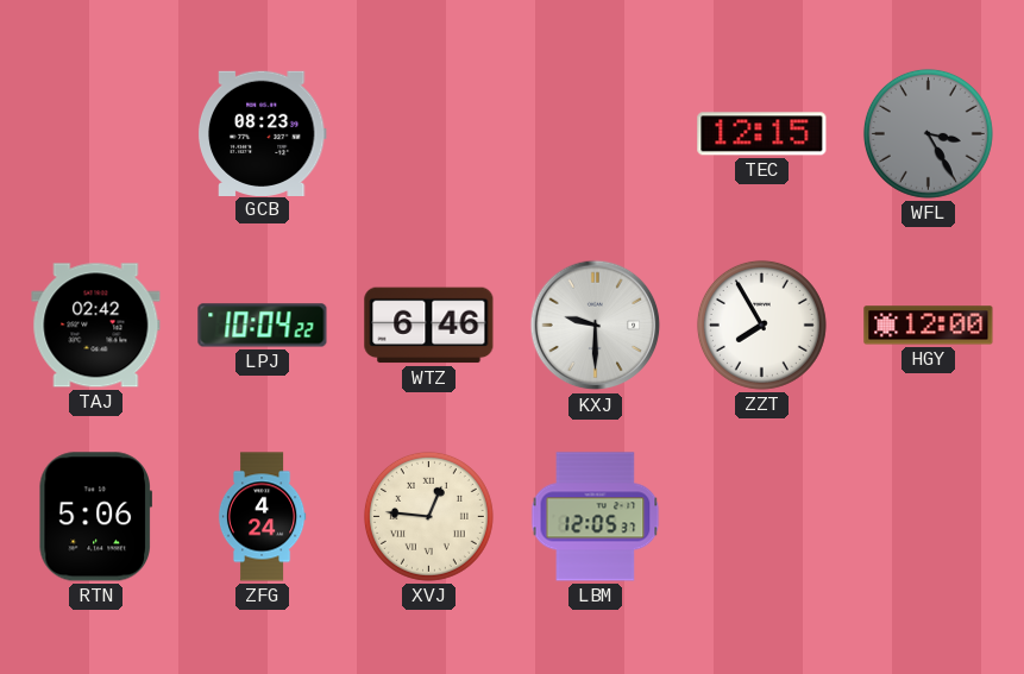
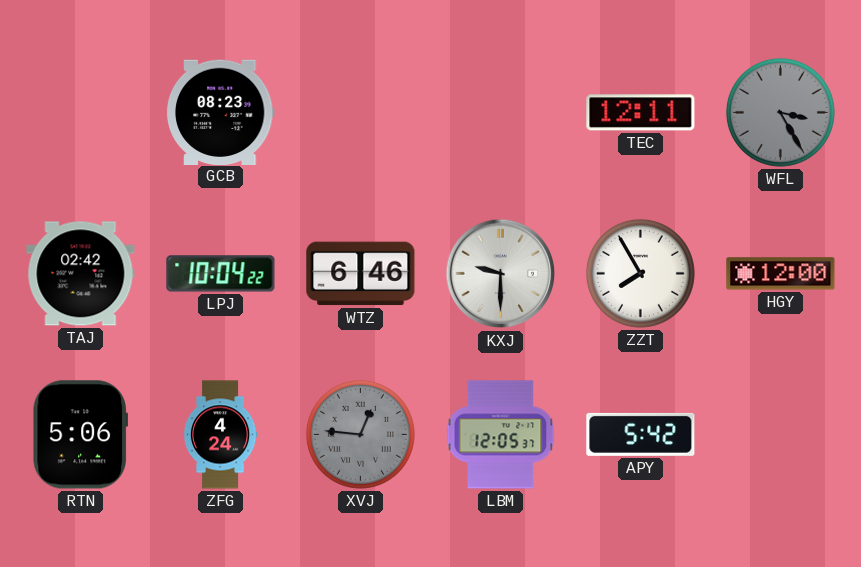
TEC: 12:15 -> 12:11 (641, 113)
XVJ dial: cream -> grey (360, 434)
APY: none -> 5:42 (641, 434)
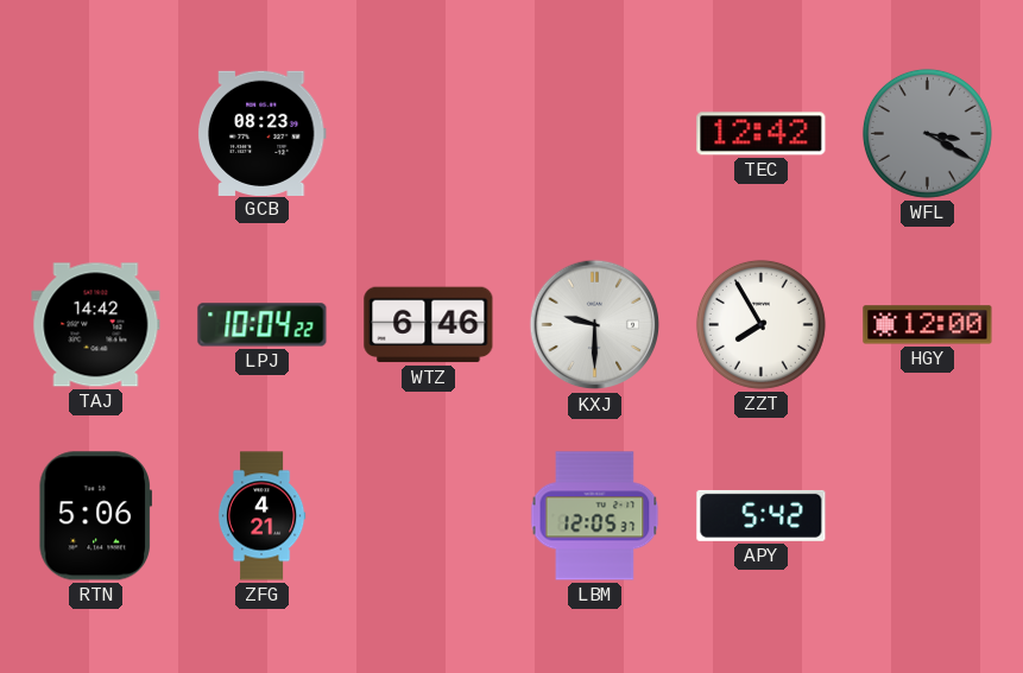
TEC: 12:11 -> 12:42 (762, 134)
WFL: 3:25 -> 3:20 (927, 133)
TAJ: 02:42 -> 14:42 (96, 325)
ZFG: 4:24 -> 4:21 (261, 516)
XVJ: 12:46 -> none (360, 434)
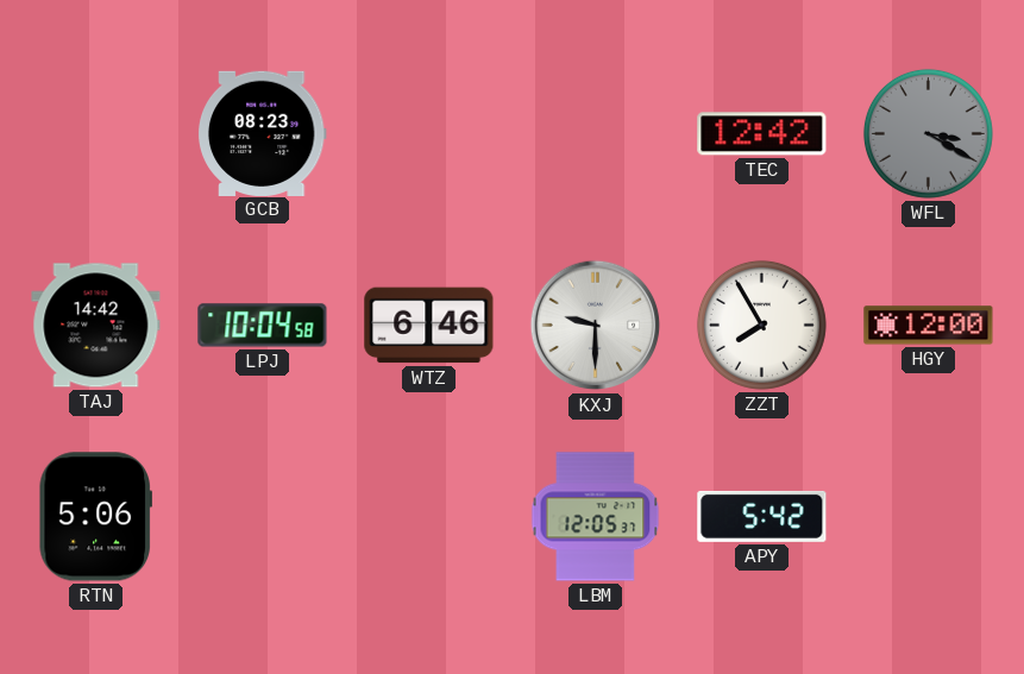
LPJ: 10:04:22 -> 10:04:58 (263, 326)
ZFG: 4:21 -> none (261, 516)
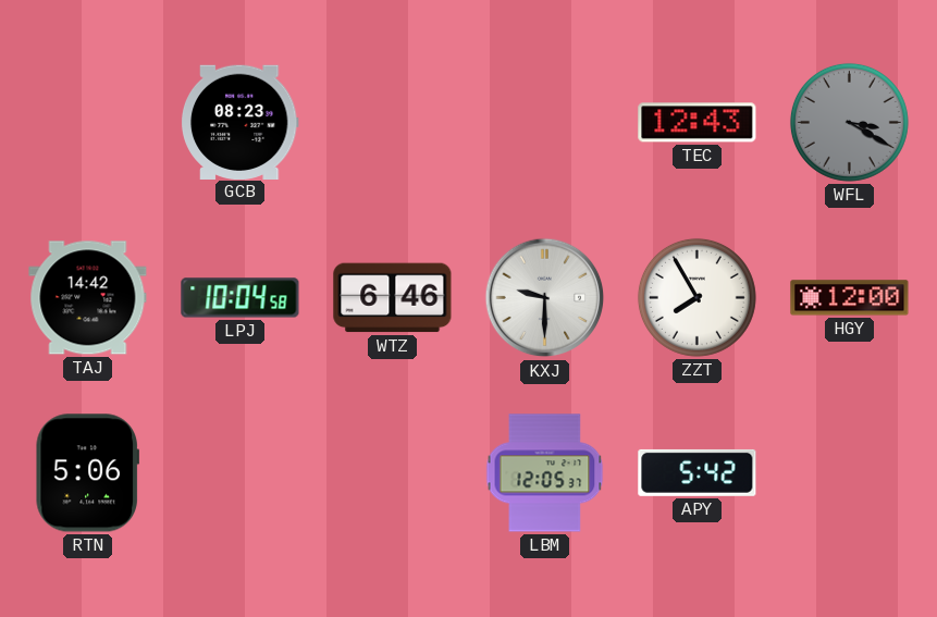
TEC: 12:42 -> 12:43 (698, 123)
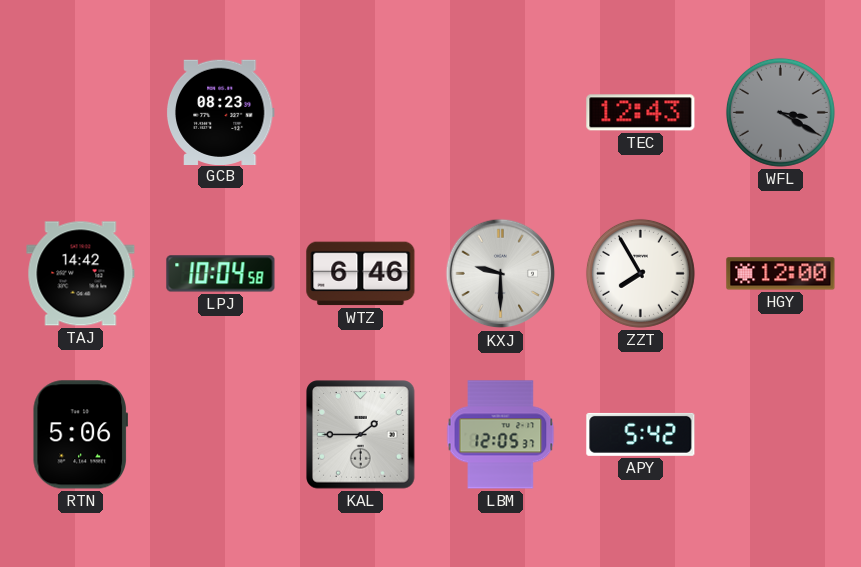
KAL: none -> 1:45 (361, 435)
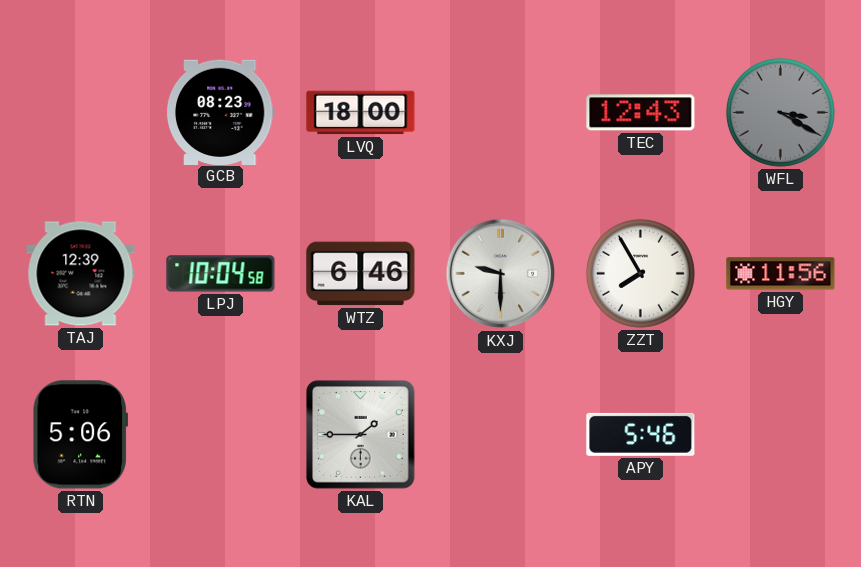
LVQ: none -> 18:00 (361, 113)
TAJ: 14:42 -> 12:39 (81, 274)
HGY: 12:00 -> 11:56 (781, 274)
LBM: 12:05 -> none (501, 435)
APY: 5:42 -> 5:46 (641, 434)
